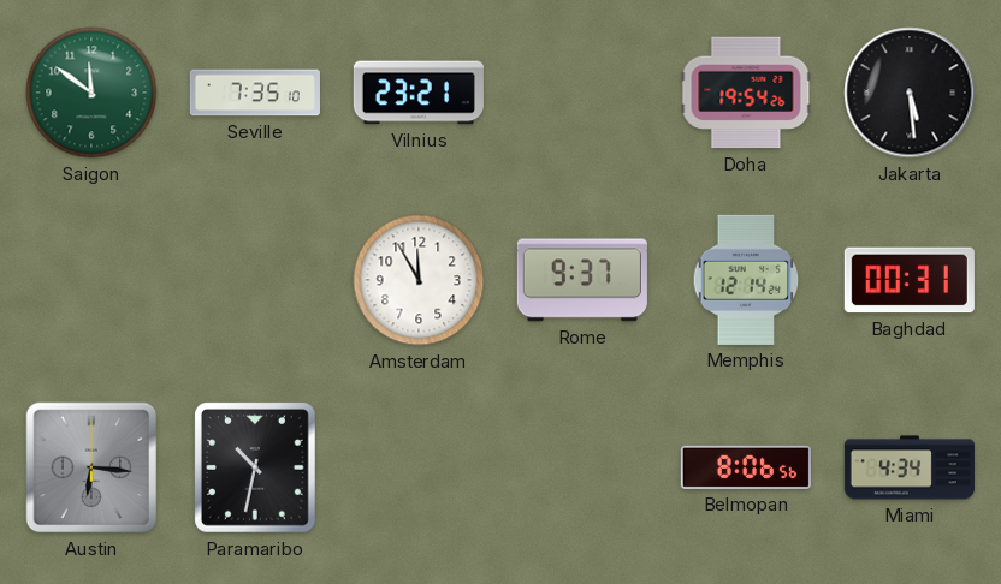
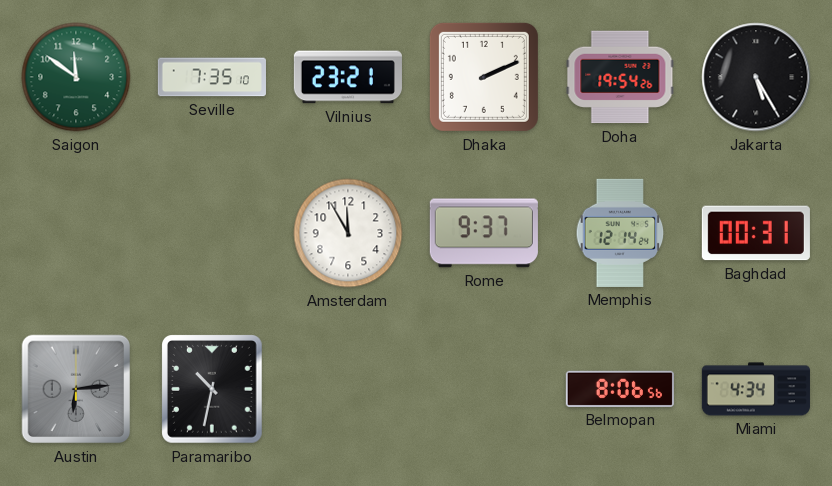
Dhaka: none -> 2:11 (484, 77)
Jakarta: 5:29 -> 5:25 (756, 77)
Austin: 6:16 -> 6:14 (76, 389)
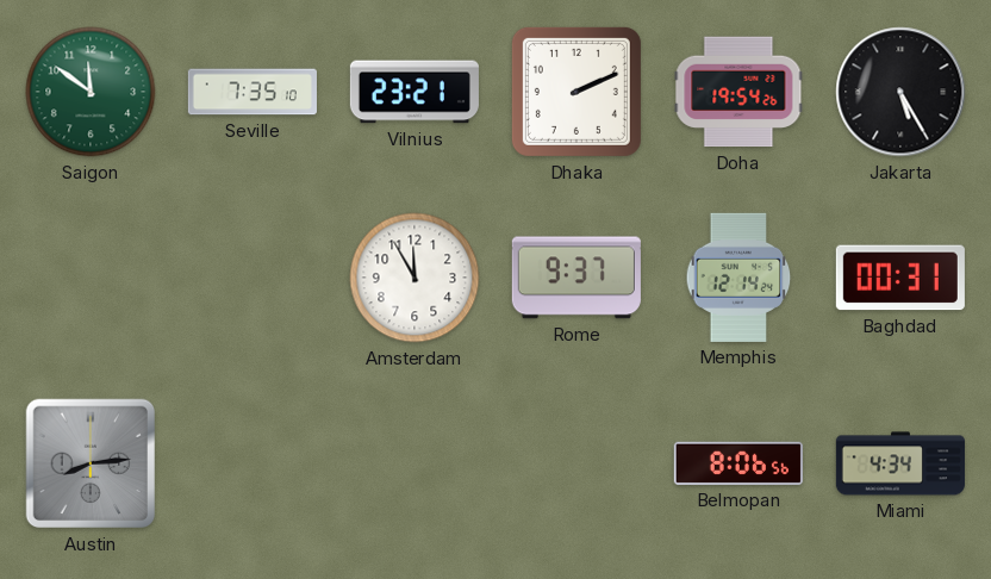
Austin: 6:14 -> 8:14 (91, 463)
Paramaribo: 10:32 -> none (213, 390)
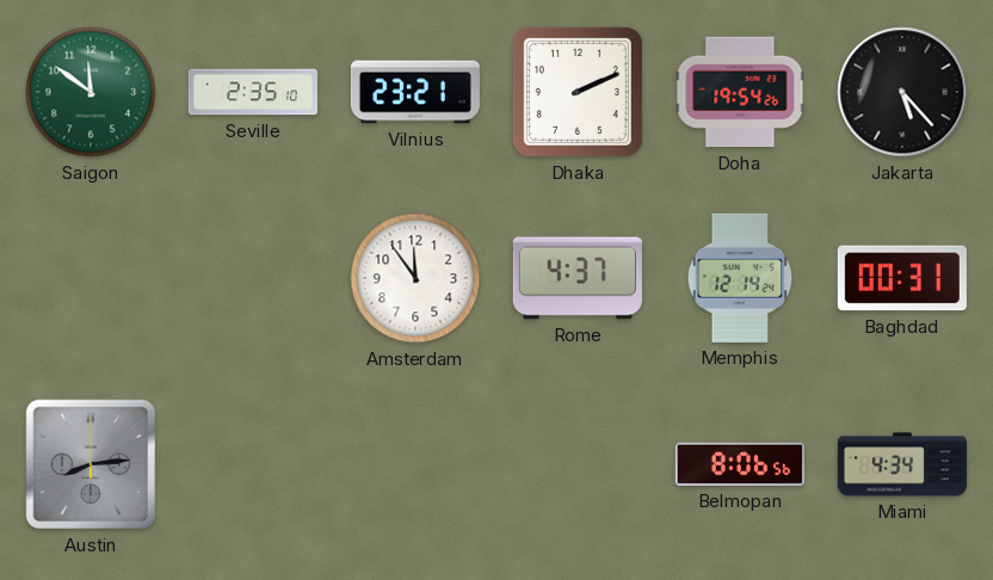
Seville: 7:35 -> 2:35 (253, 92)
Jakarta: 5:25 -> 5:23 (902, 92)
Amsterdam: 11:55 -> 11:54 (415, 278)
Rome: 9:37 -> 4:37 (578, 278)
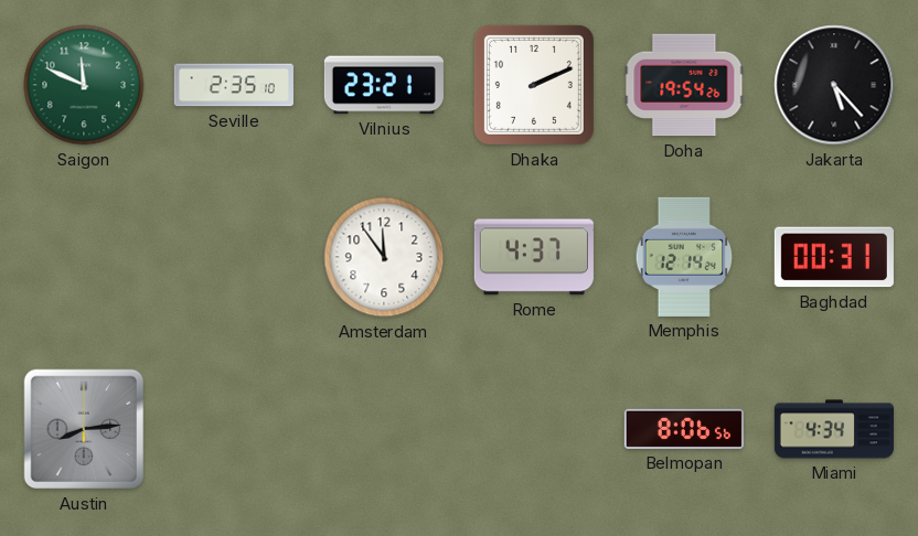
Saigon: 11:51 -> 11:49 (84, 85)
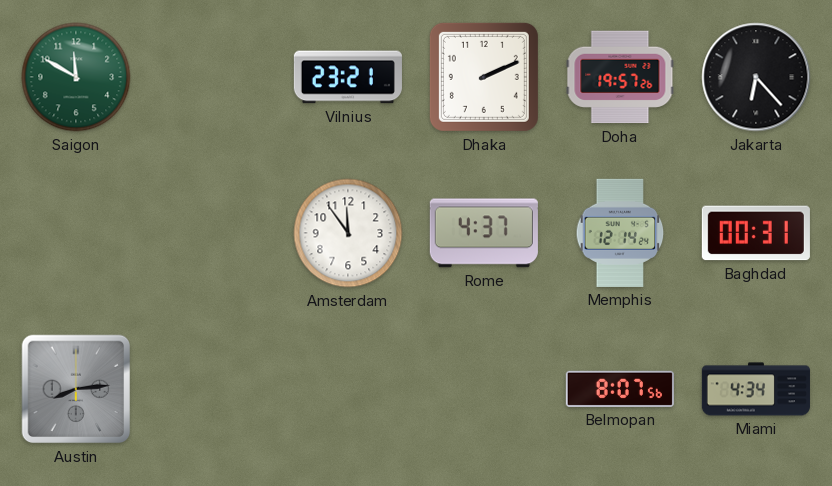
Saigon: 11:49 -> 11:50 (76, 77)
Seville: 2:35 -> none (234, 85)
Doha: 19:54 -> 19:57 (620, 77)
Jakarta: 5:23 -> 6:23 (756, 77)
Belmopan: 8:06 -> 8:07 (620, 389)
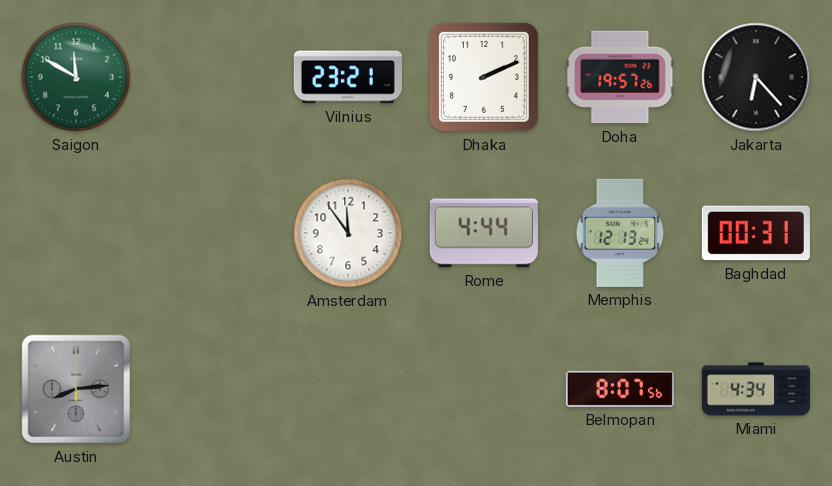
Rome: 4:37 -> 4:44 (484, 233)
Memphis: 12:14 -> 12:13 (620, 233)
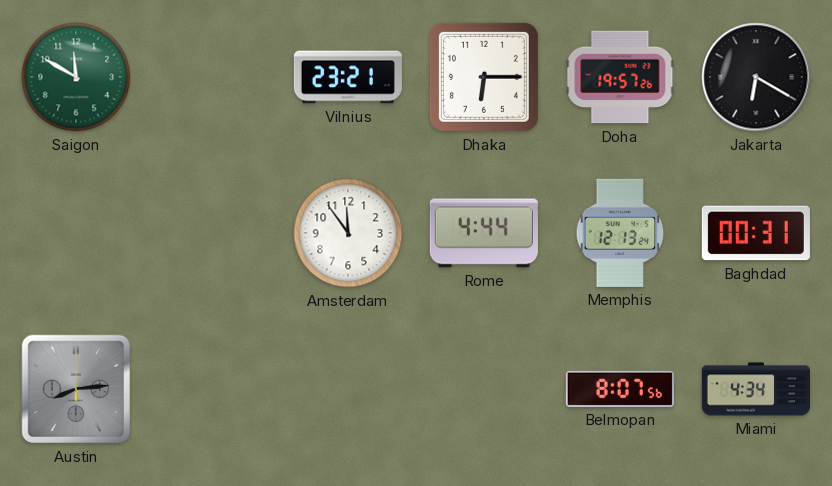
Dhaka: 2:11 -> 6:15 (484, 77)
Jakarta: 6:23 -> 6:20 (756, 77)
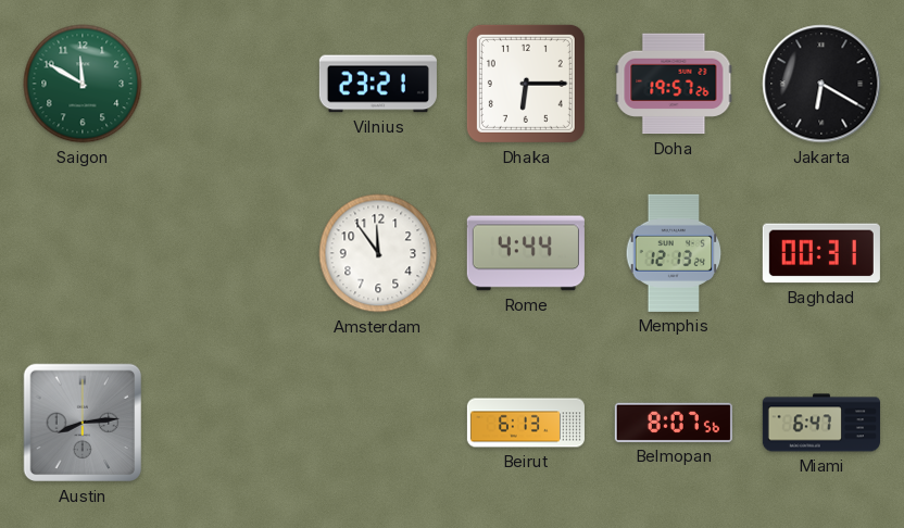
Beirut: none -> 6:13 (526, 423)
Miami: 4:34 -> 6:47 (821, 423)
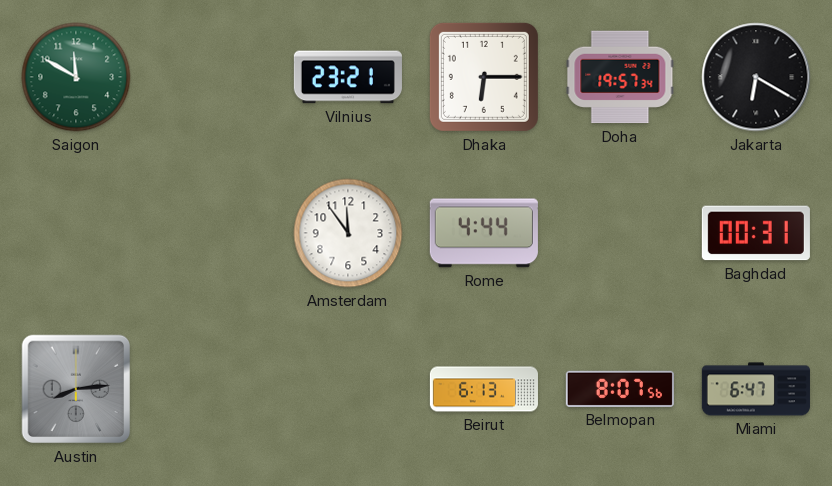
Doha: 19:57:26 -> 19:57:34 (620, 77)
Memphis: 12:13 -> none (674, 253)
